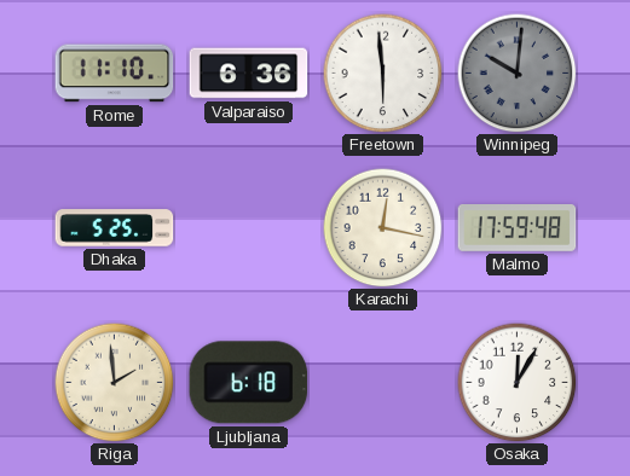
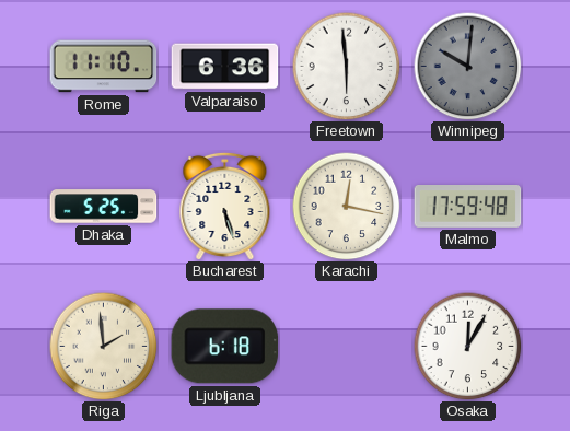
Bucharest: none -> 5:27 (225, 206)
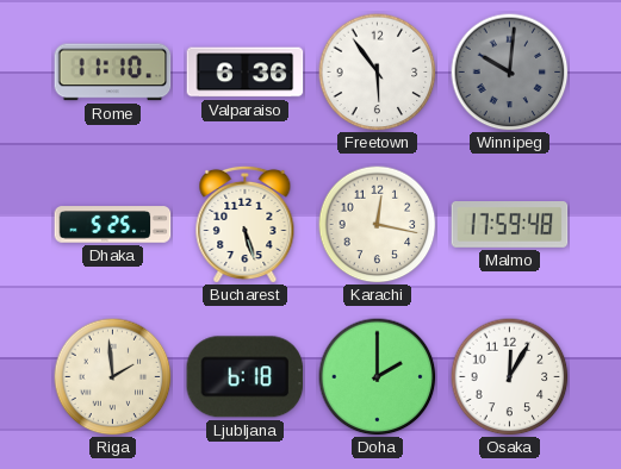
Freetown: 5:59 -> 5:54 (378, 73)
Doha: none -> 2:00 (378, 377)
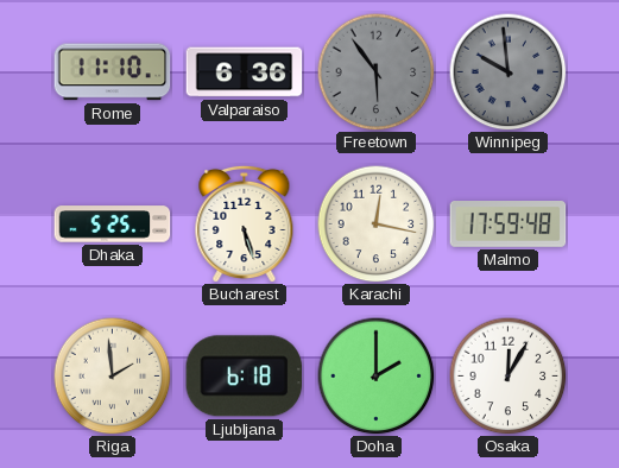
Freetown dial: white -> grey (377, 72)
Winnipeg: 10:01 -> 9:59 (509, 72)
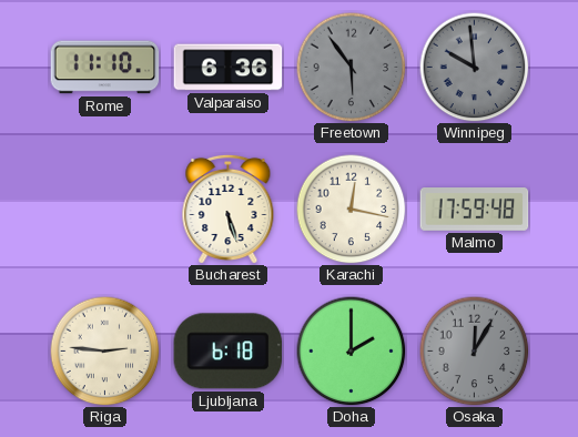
Dhaka: 5:25 -> none (113, 224)
Riga: 1:59 -> 2:46 (105, 352)
Osaka dial: white -> grey (475, 352)
